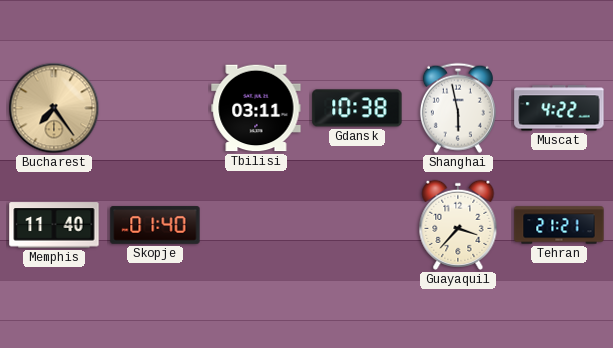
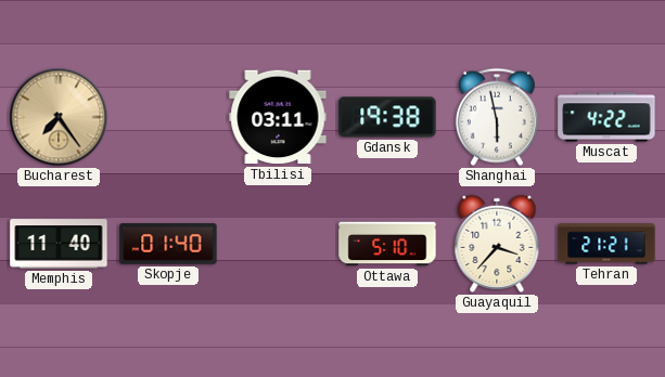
Gdansk: 10:38 -> 19:38 (387, 117)
Ottawa: none -> 5:10 (387, 244)
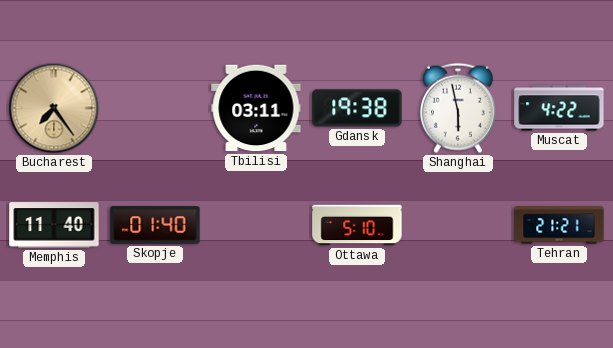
Guayaquil: 3:37 -> none (497, 244)
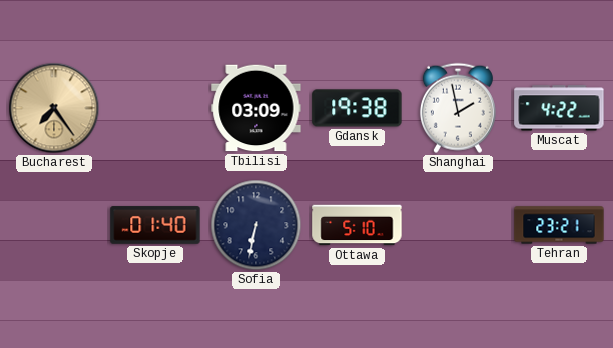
Tbilisi: 03:11 -> 03:09 (256, 108)
Shanghai: 5:58 -> 1:58 (458, 108)
Memphis: 11:40 -> none (54, 225)
Sofia: none -> 6:32 (256, 225)
Tehran: 21:21 -> 23:21 (559, 225)
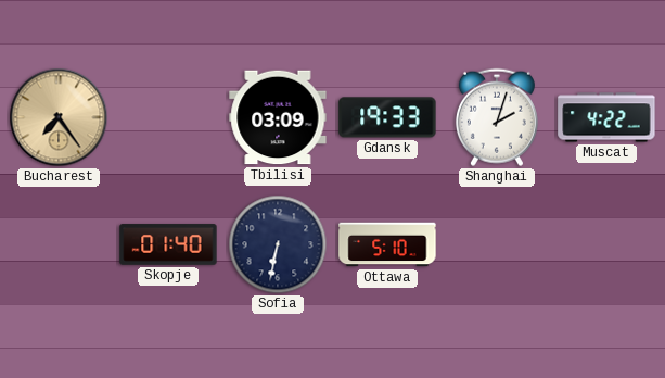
Gdansk: 19:38 -> 19:33 (387, 117)
Shanghai: 1:58 -> 2:03 (497, 117)
Tehran: 23:21 -> none (559, 225)
